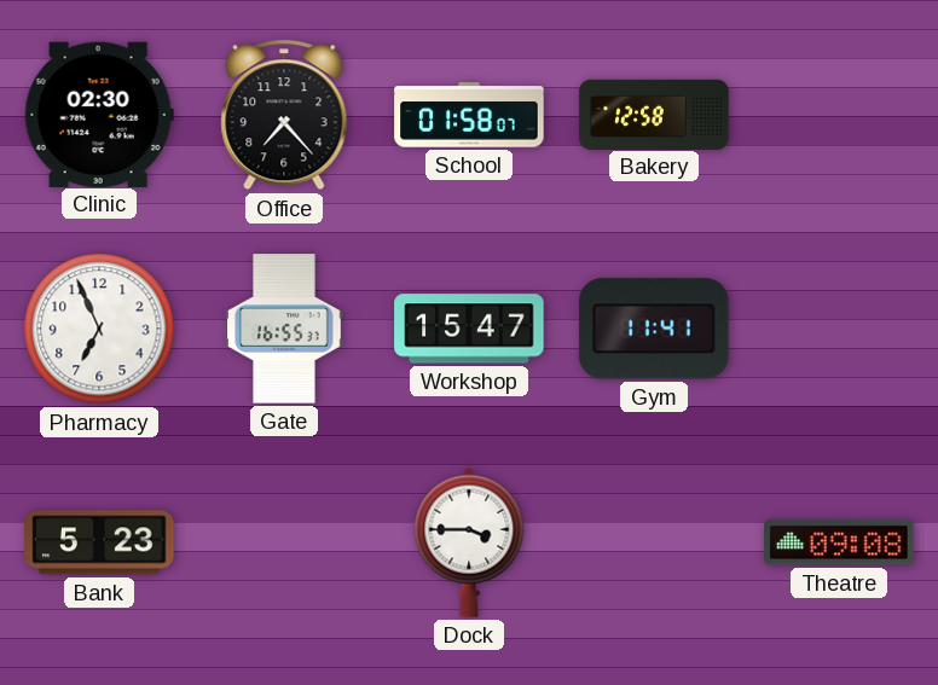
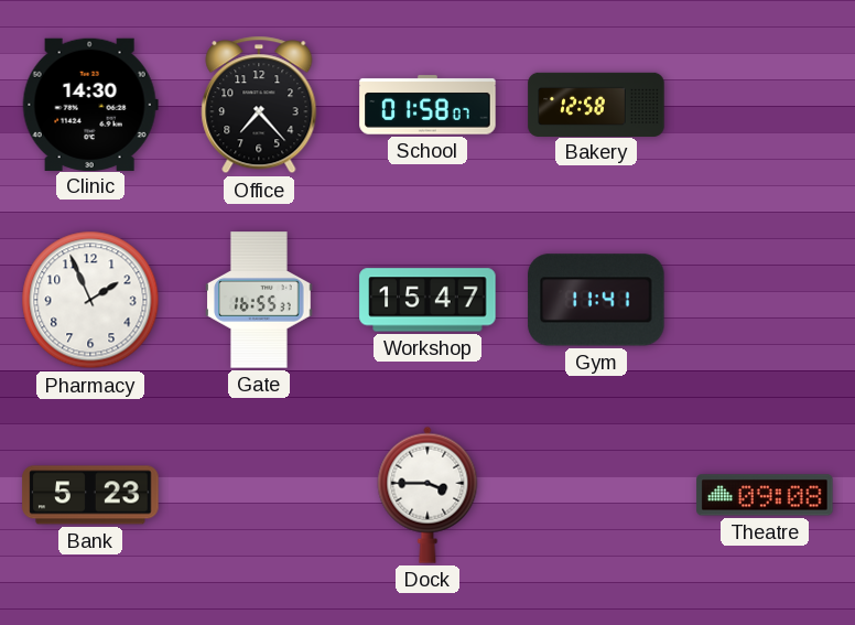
Clinic: 02:30 -> 14:30 (90, 104)
Pharmacy: 6:56 -> 1:56 (90, 300)
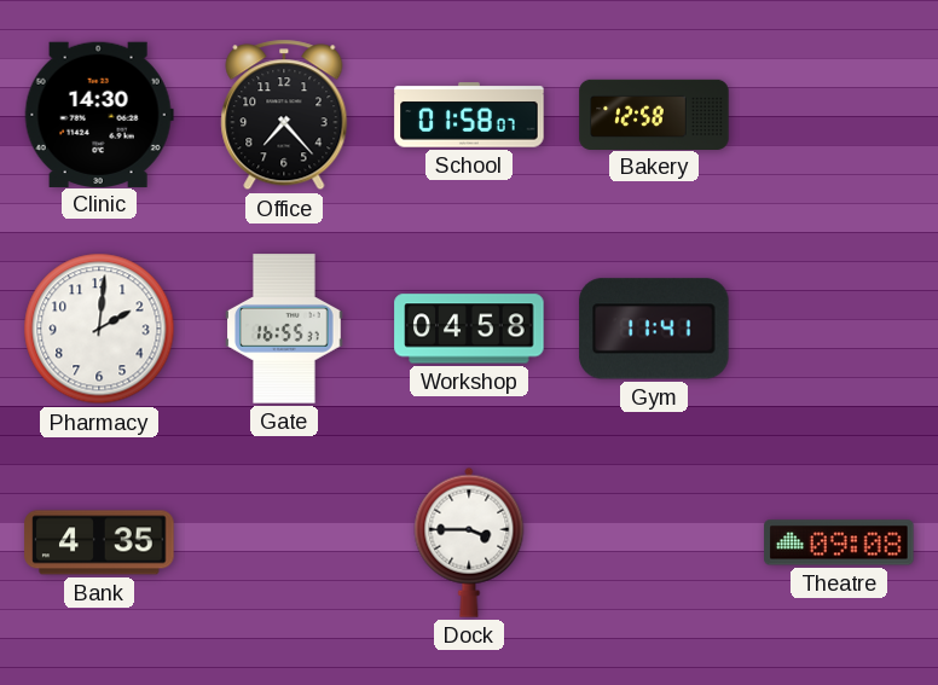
Pharmacy: 1:56 -> 2:01 (99, 329)
Workshop: 15:47 -> 04:58 (469, 329)
Bank: 5:23 -> 4:35 (99, 542)
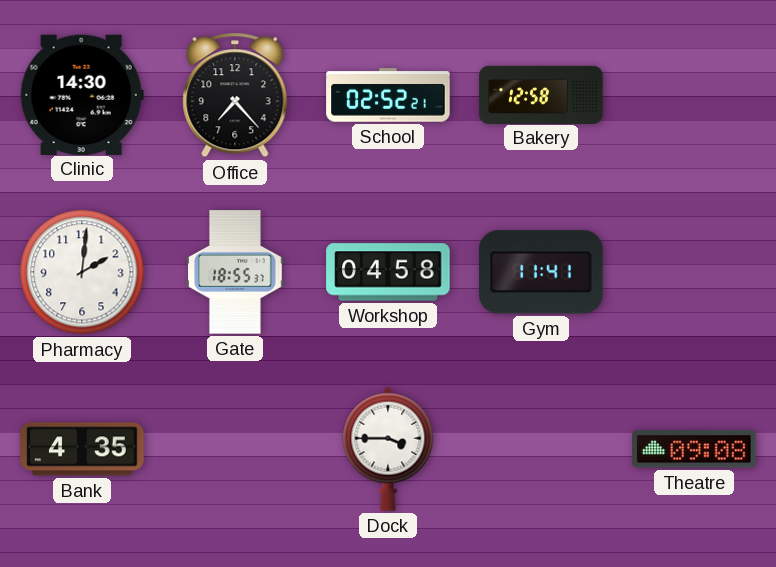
School: 01:58 -> 02:52 (388, 95)
Gate: 16:55 -> 18:55 (235, 272)
